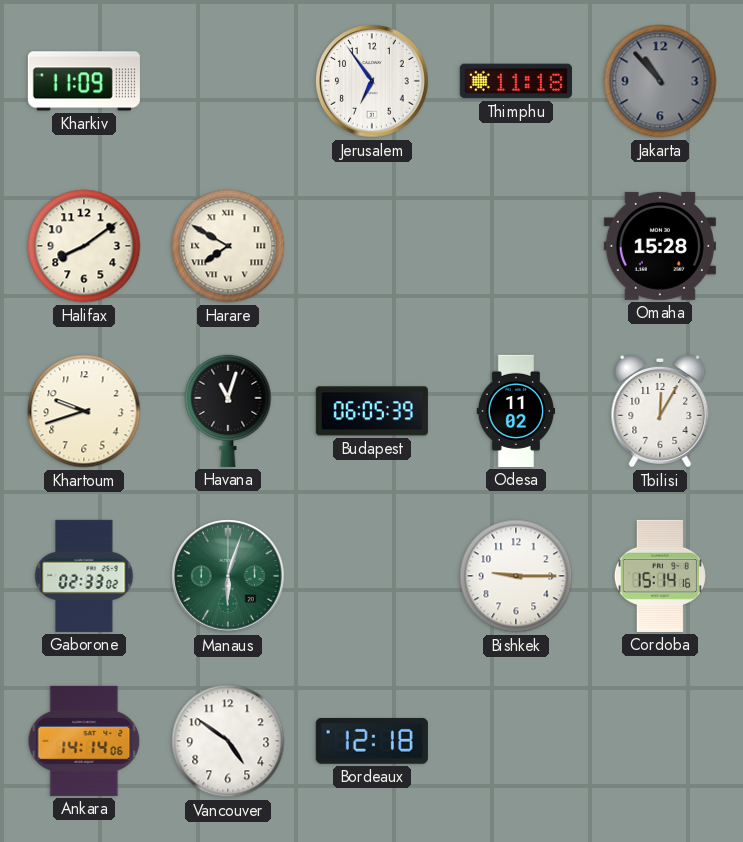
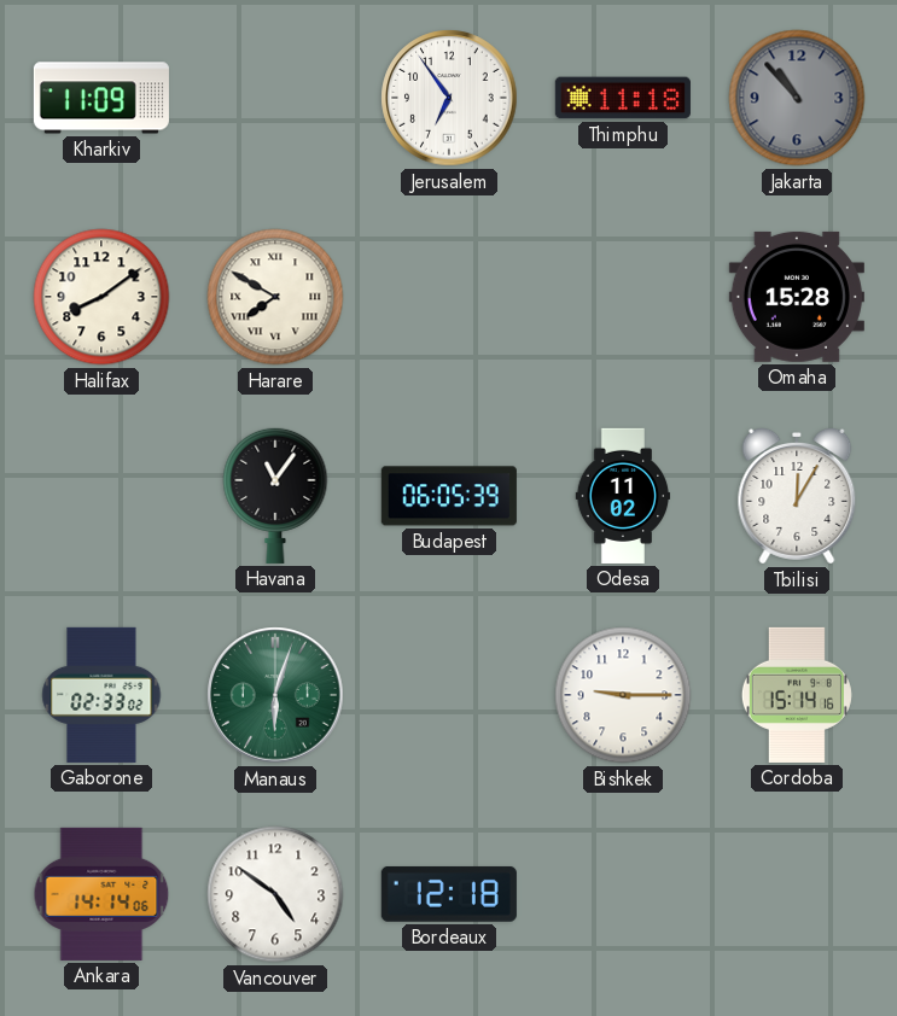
Khartoum: 9:42 -> none (84, 411)
Havana: 11:03 -> 11:06 (275, 495)
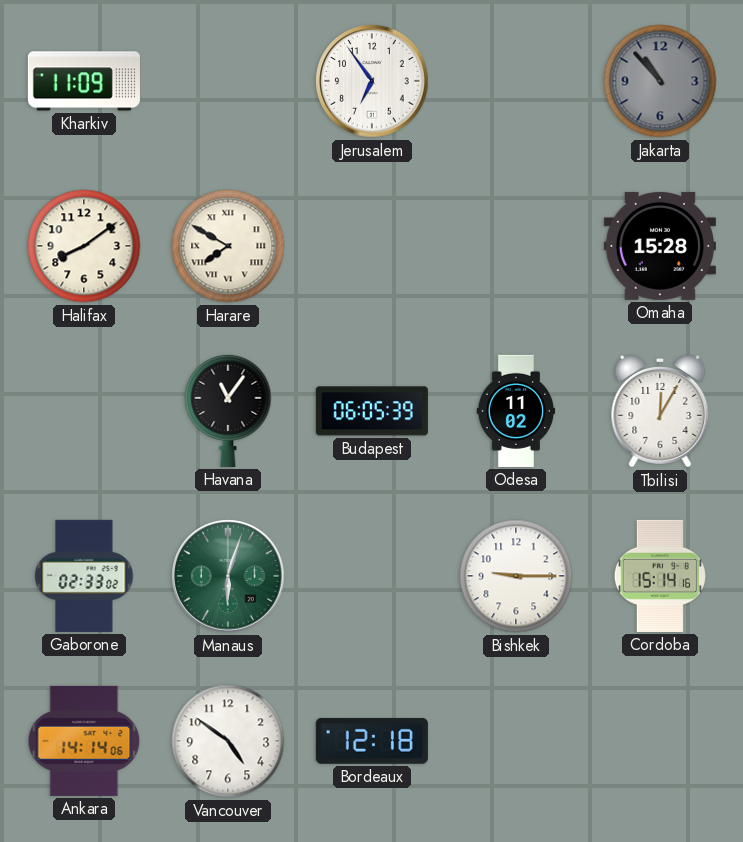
Thimphu: 11:18 -> none (623, 98)
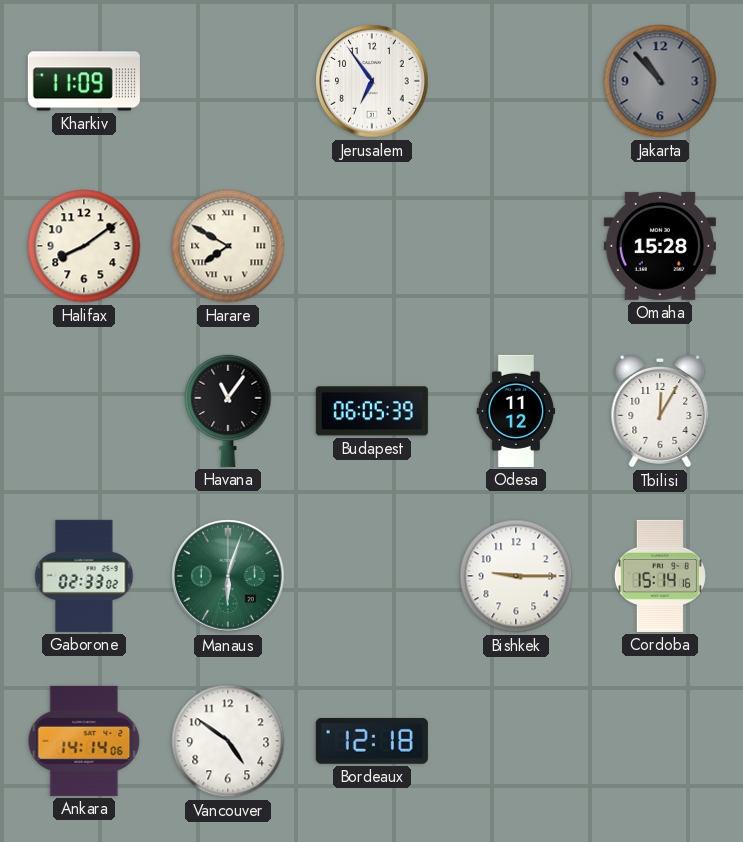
Odesa: 11:02 -> 11:12 (516, 411)
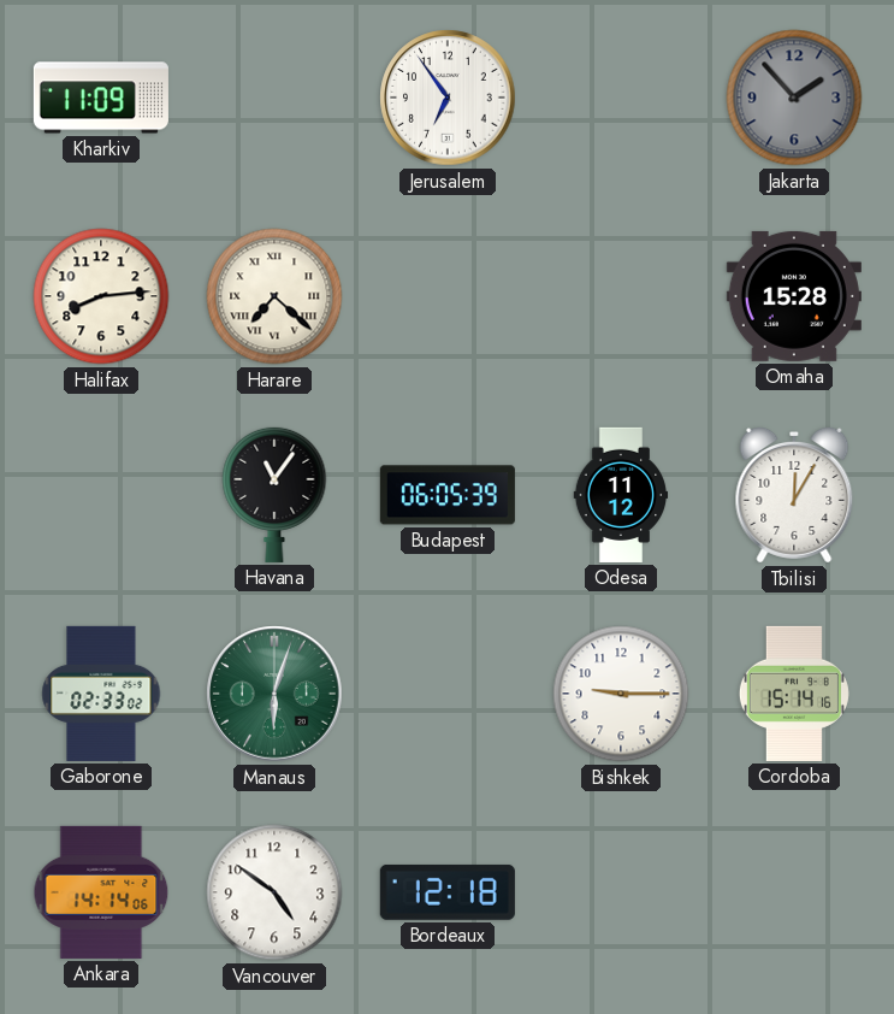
Jakarta: 10:53 -> 1:53 (794, 98)
Halifax: 8:09 -> 8:14 (101, 296)
Harare: 7:50 -> 7:22 (274, 296)
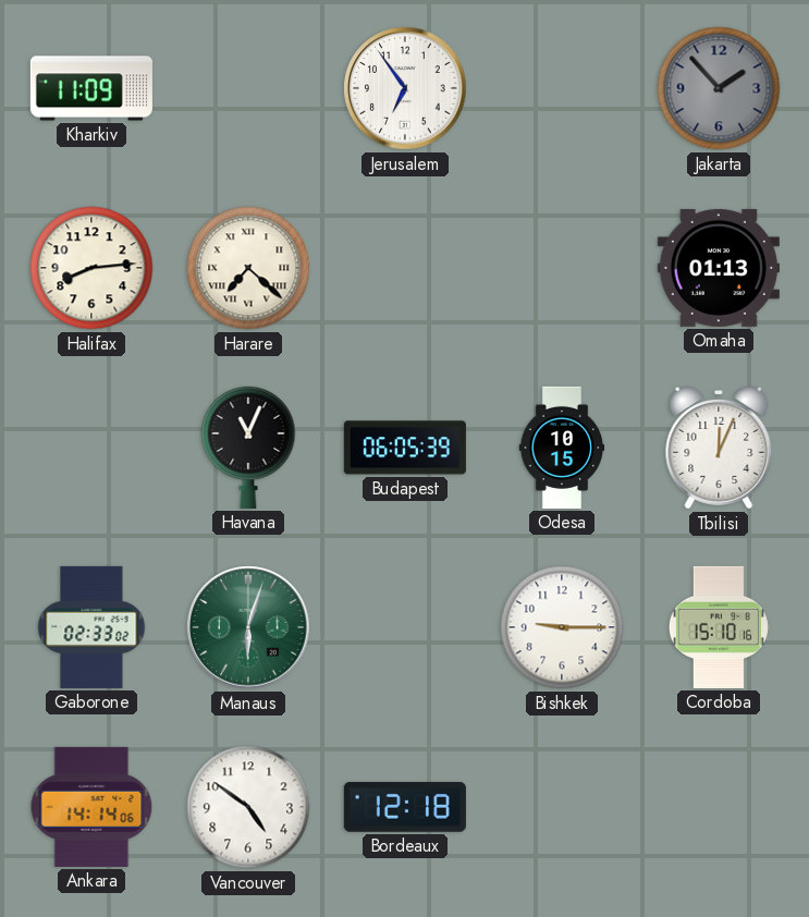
Omaha: 15:28 -> 01:13 (719, 268)
Havana: 11:06 -> 11:04 (248, 447)
Odesa: 11:12 -> 10:15 (562, 448)
Tbilisi: 12:05 -> 12:04 (719, 448)
Cordoba: 15:14 -> 15:10 (719, 627)
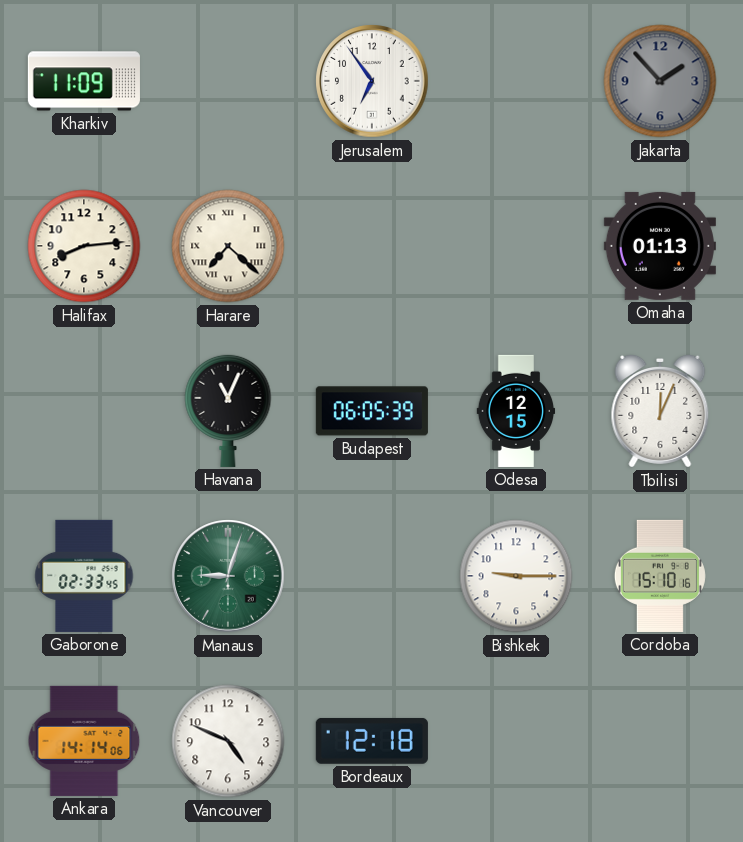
Odesa: 10:15 -> 12:15 (516, 411)
Gaborone: 02:33:02 -> 02:33:45 (84, 576)
Manaus: 6:03 -> 9:03 (228, 576)
Vancouver: 4:51 -> 4:49 (228, 741)
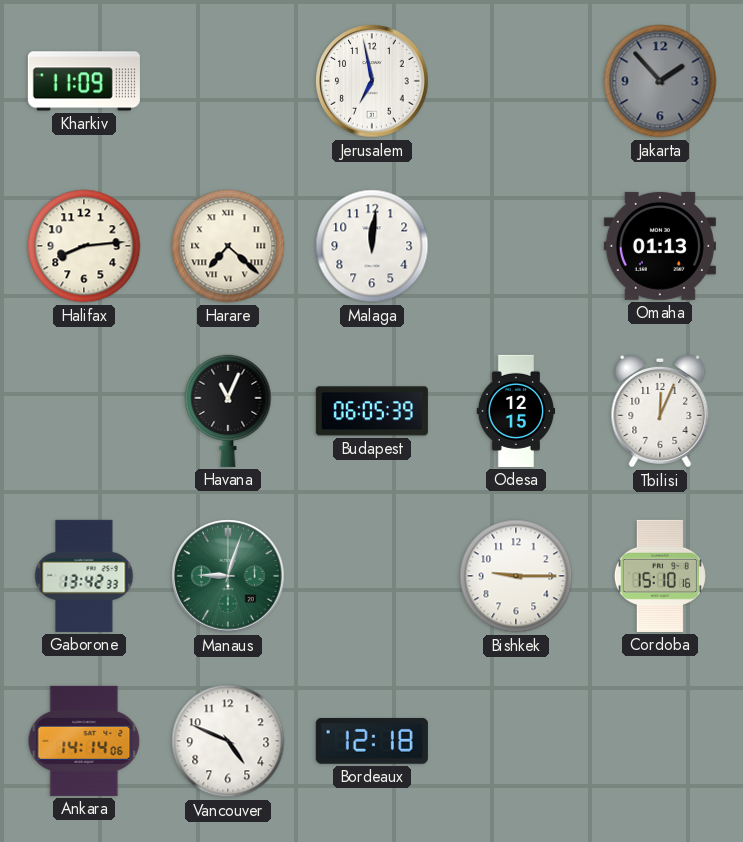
Jerusalem: 6:54 -> 6:58 (372, 81)
Malaga: none -> 12:01 (372, 246)
Gaborone: 02:33 -> 13:42 (84, 576)
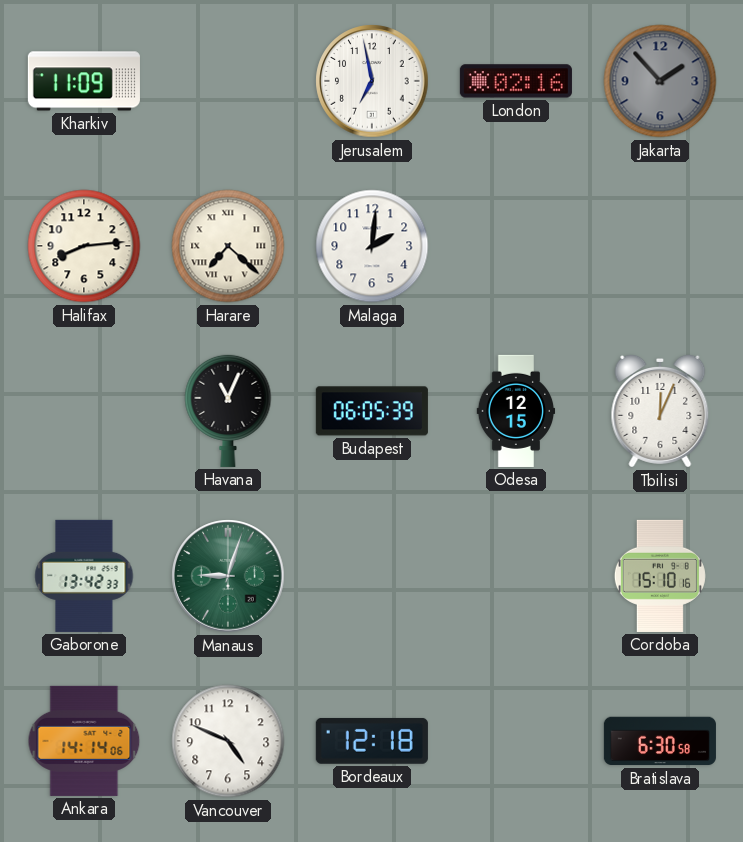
London: none -> 02:16 (516, 81)
Malaga: 12:01 -> 2:01 (372, 246)
Omaha: 01:13 -> none (660, 246)
Bishkek: 9:15 -> none (516, 576)
Bratislava: none -> 6:30 (660, 741)
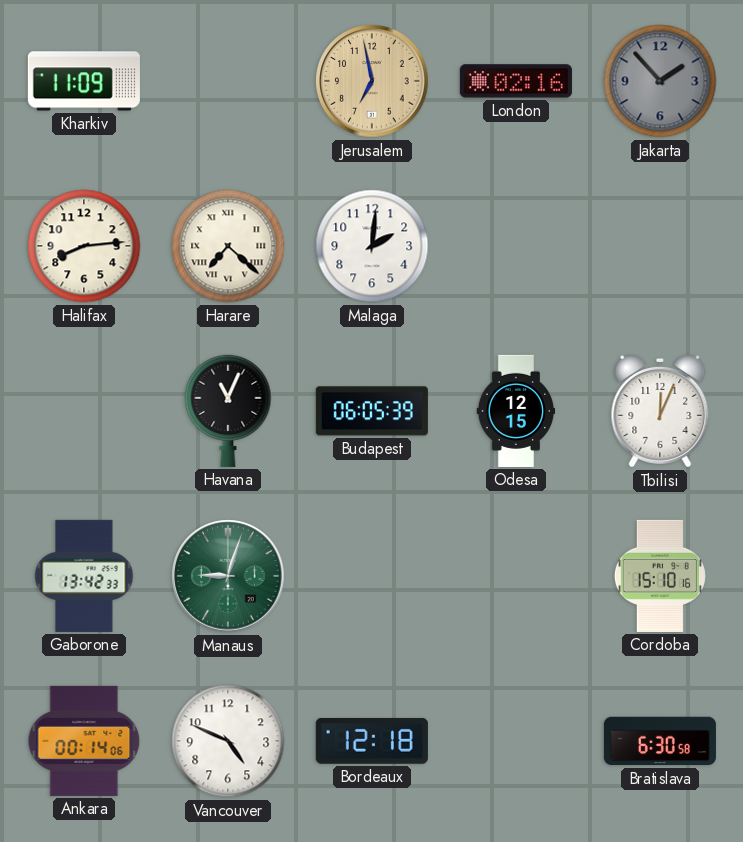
Jerusalem dial: white -> champagne (372, 81)
Ankara: 14:14 -> 00:14 (84, 741)
